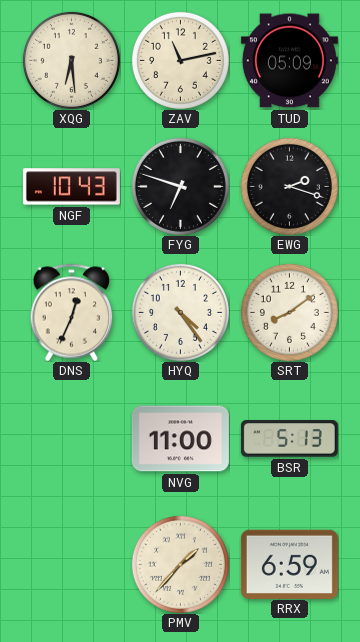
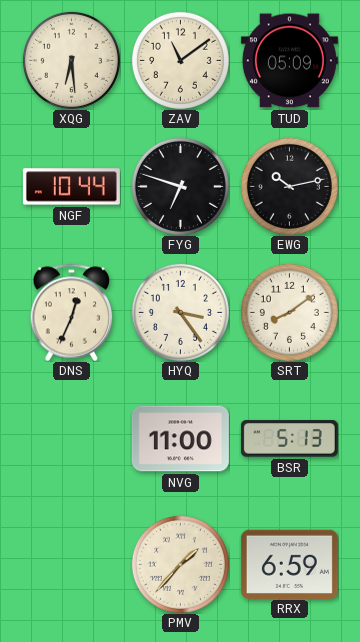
ZAV: 11:13 -> 11:09 (180, 60)
NGF: 10:43 -> 10:44 (71, 187)
EWG: 2:18 -> 10:13 (289, 186)
HYQ: 4:24 -> 3:24 (180, 312)
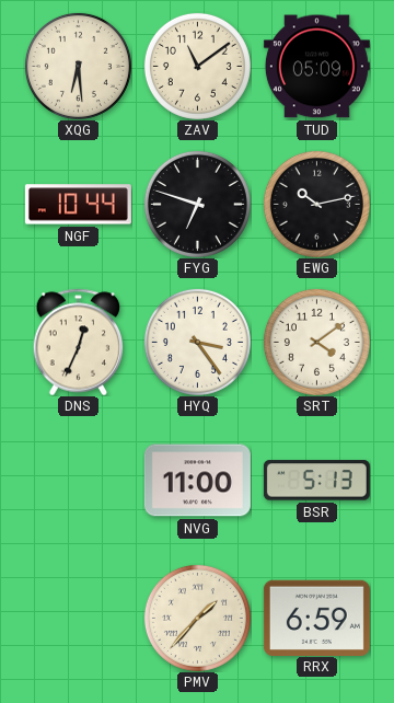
SRT: 8:09 -> 4:09 (316, 342)
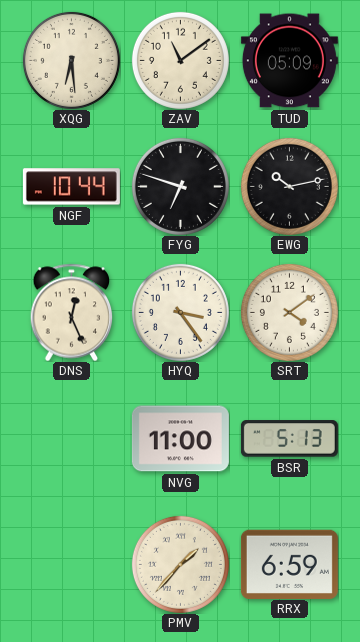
DNS: 12:34 -> 12:26 (72, 312)
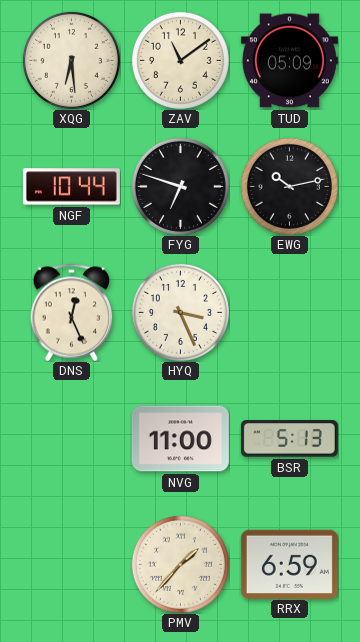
HYQ: 3:24 -> 3:26 (180, 312)
SRT: 4:09 -> none (289, 312)
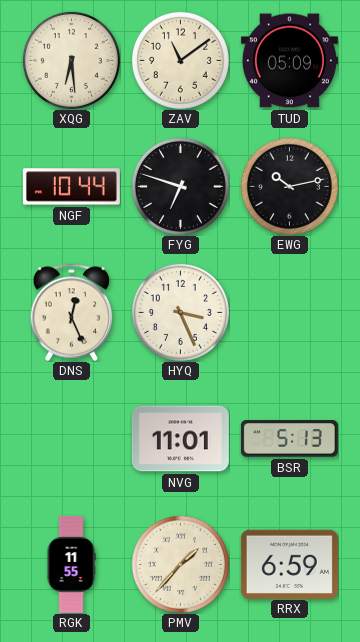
NVG: 11:00 -> 11:01 (180, 439)
RGK: none -> 11:55 (71, 564)
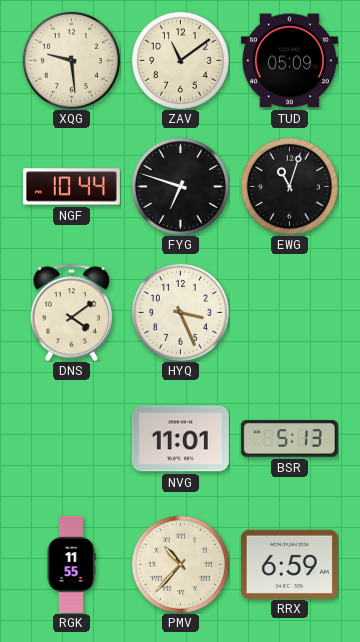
XQG: 6:29 -> 9:29 (71, 60)
EWG: 10:13 -> 11:03 (289, 186)
DNS: 12:26 -> 4:09 (72, 312)
PMV: 1:37 -> 10:37 (180, 564)
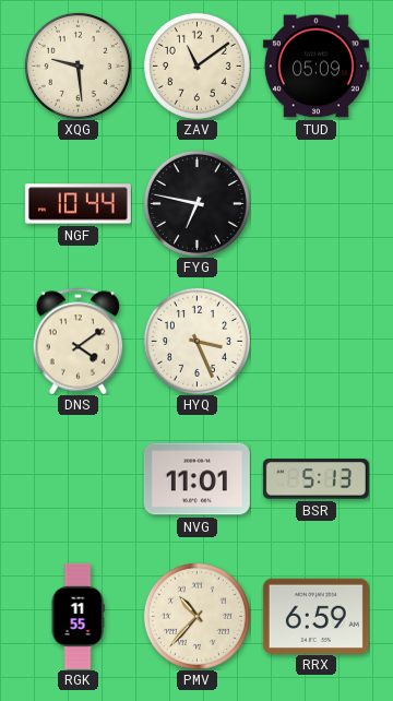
FYG: 6:48 -> 6:47 (196, 203)
EWG: 11:03 -> none (289, 186)
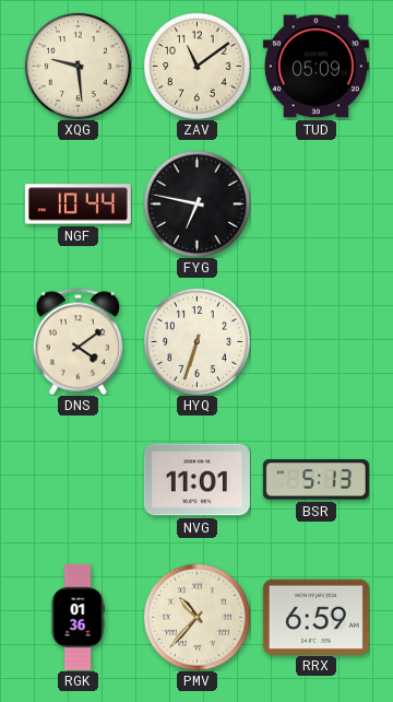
HYQ: 3:26 -> 6:33 (196, 341)
RGK: 11:55 -> 01:36 (78, 617)
